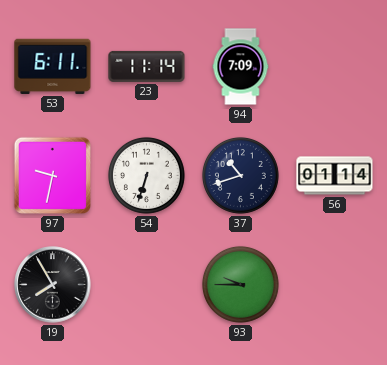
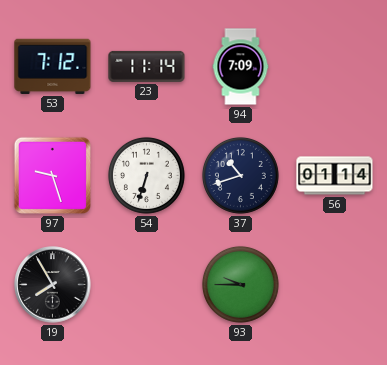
53: 6:11 -> 7:12 (53, 66)
97: 9:32 -> 9:27 (52, 175)
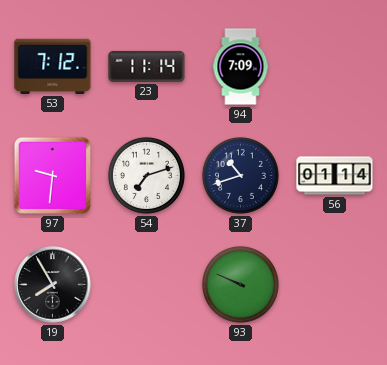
97: 9:27 -> 9:31 (52, 175)
54: 6:33 -> 7:12 (146, 175)
93: 9:45 -> 9:49 (240, 284)
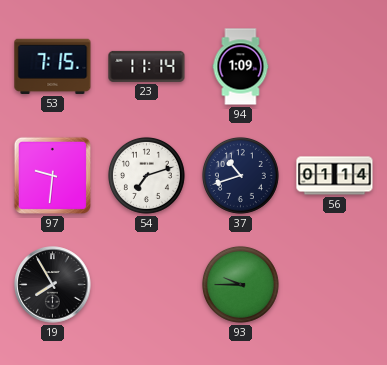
53: 7:12 -> 7:15 (53, 66)
94: 7:09 -> 1:09 (241, 67)
93: 9:49 -> 9:45 (240, 284)
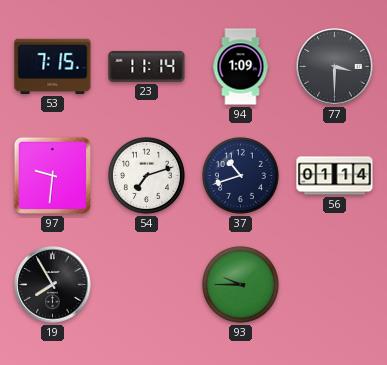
77: none -> 3:30 (335, 67)
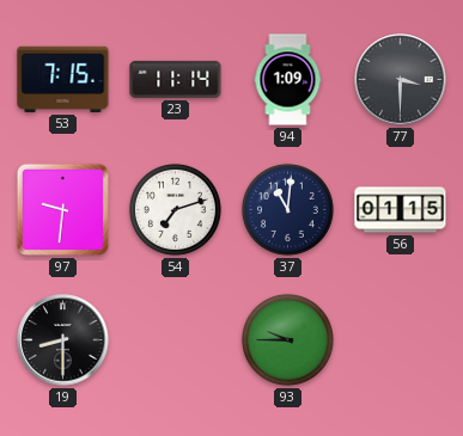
37: 10:42 -> 11:01 (287, 209)
56: 01:14 -> 01:15 (401, 210)
19: 7:55 -> 8:30 (63, 340)
